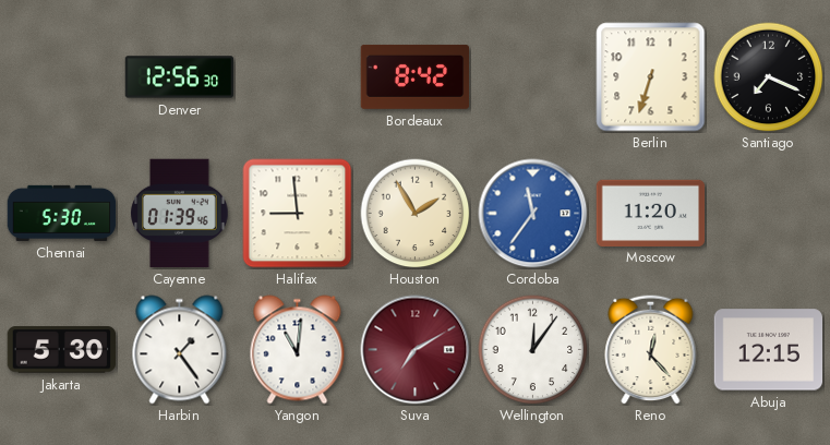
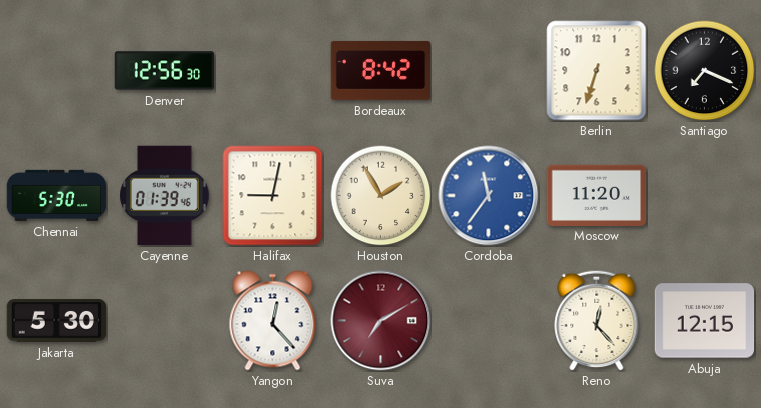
Halifax: 8:59 -> 9:02 (273, 196)
Harbin: 1:24 -> none (180, 350)
Yangon: 11:01 -> 12:23 (273, 321)
Wellington: 12:06 -> none (533, 350)
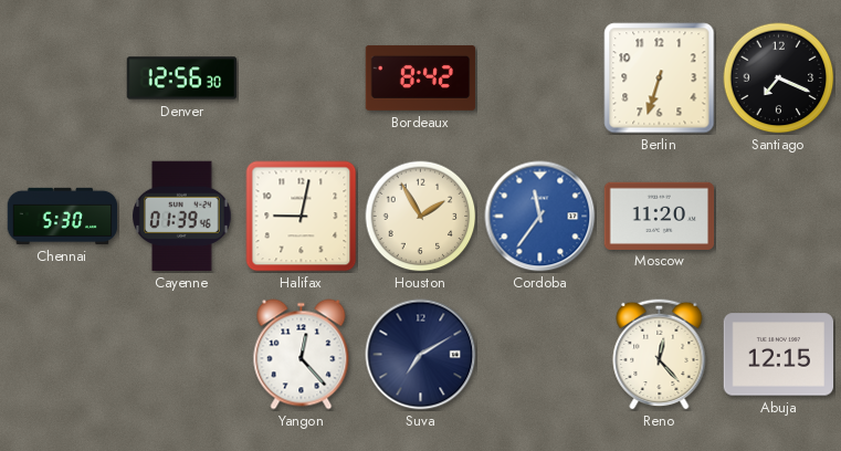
Jakarta: 5:30 -> none (57, 321)
Suva dial: burgundy -> navy (421, 355)
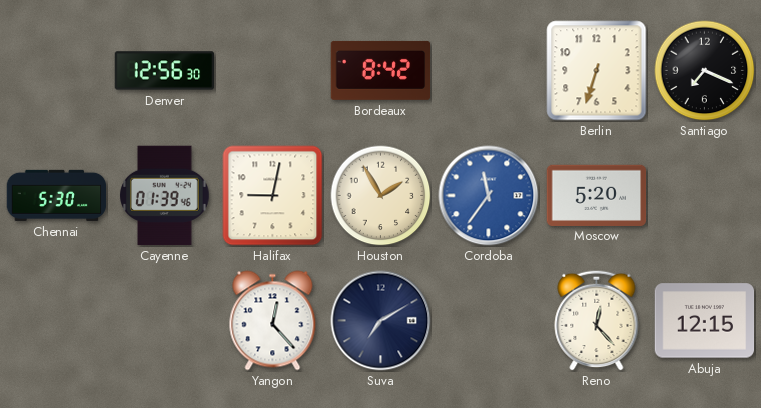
Moscow: 11:20 -> 5:20 (597, 195)
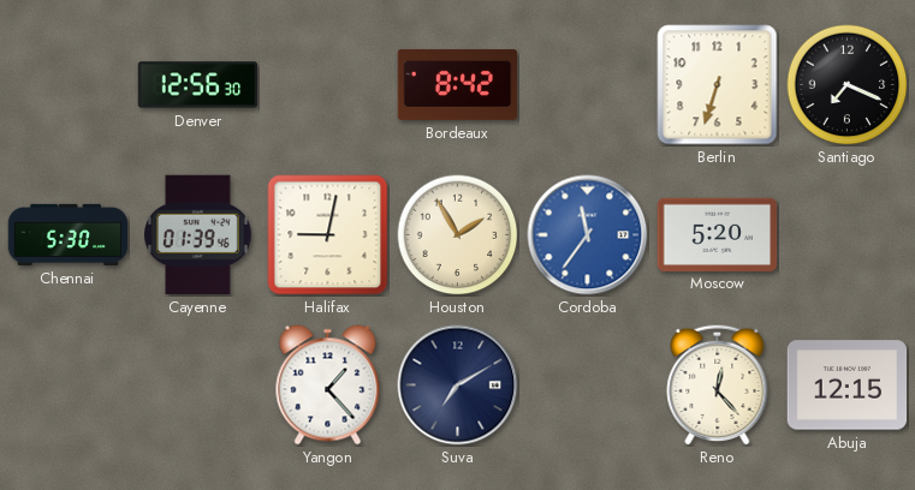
Yangon: 12:23 -> 1:23 (328, 386)
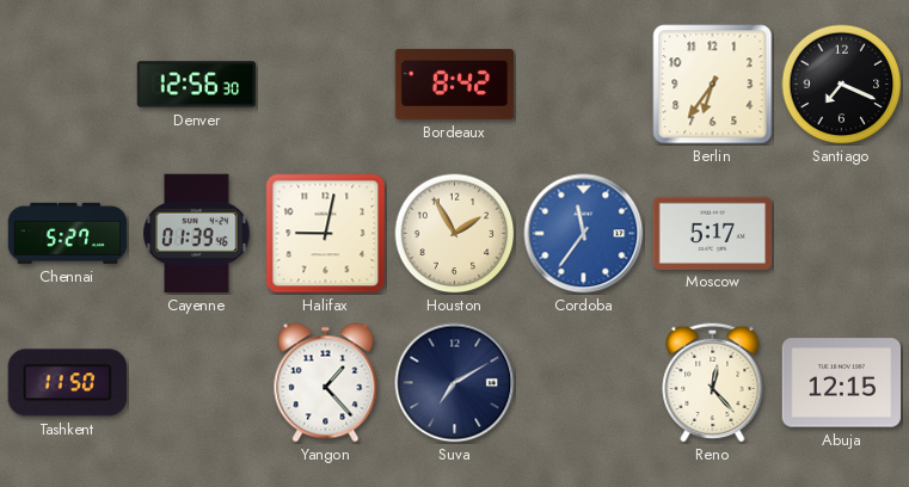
Berlin: 6:33 -> 6:36 (713, 85)
Chennai: 5:30 -> 5:27 (68, 233)
Moscow: 5:20 -> 5:17 (713, 233)
Tashkent: none -> 11:50 (67, 383)
